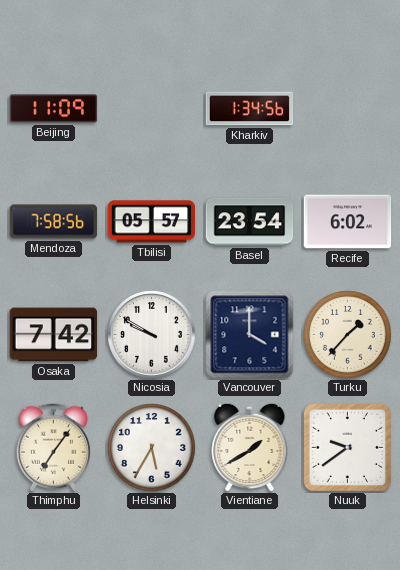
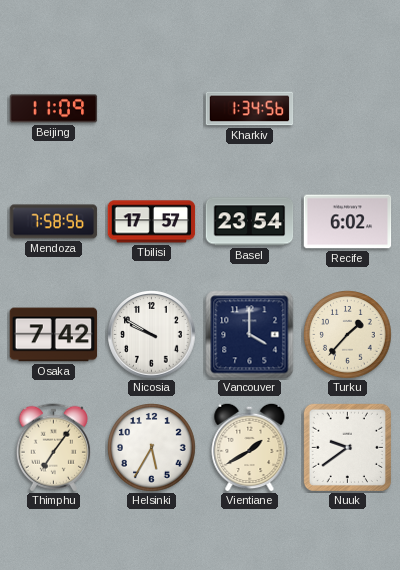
Tbilisi: 05:57 -> 17:57 (152, 222)
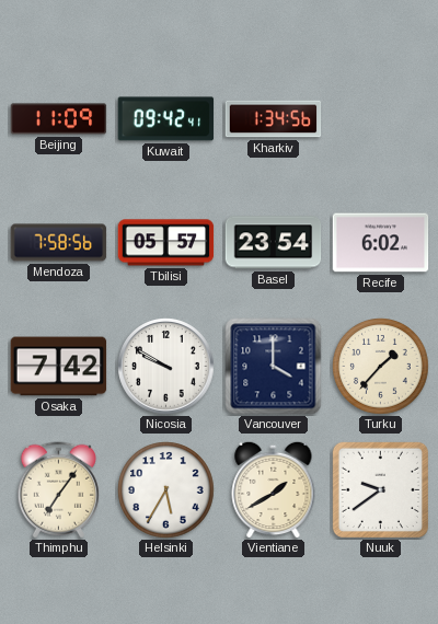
Kuwait: none -> 09:42 (166, 119)
Tbilisi: 17:57 -> 05:57 (166, 243)
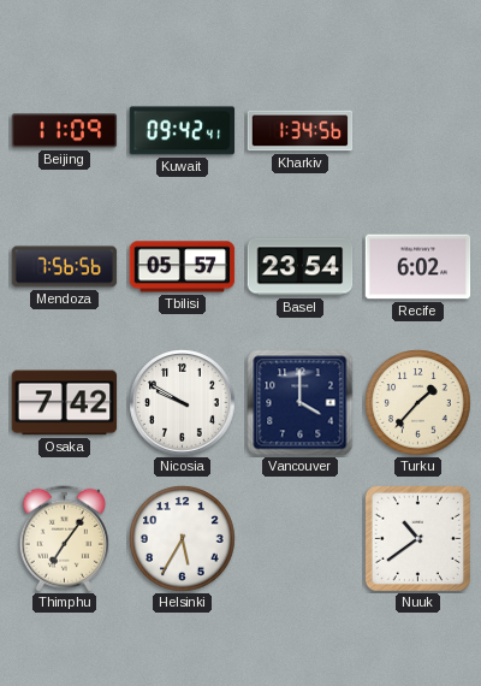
Mendoza: 7:58 -> 7:56 (65, 267)
Vientiane: 1:40 -> none (274, 489)
Nuuk: 9:39 -> 10:39 (417, 538)
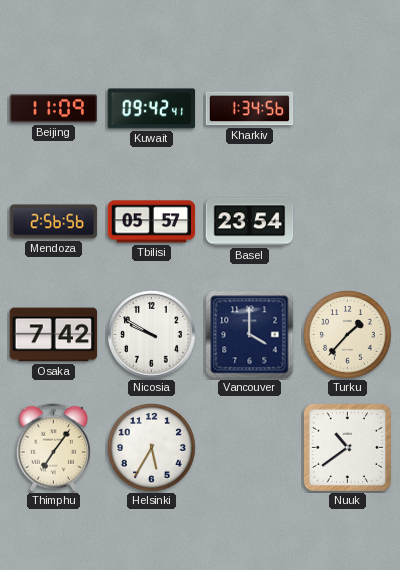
Mendoza: 7:56 -> 2:56 (54, 222)
Recife: 6:02 -> none (418, 267)
